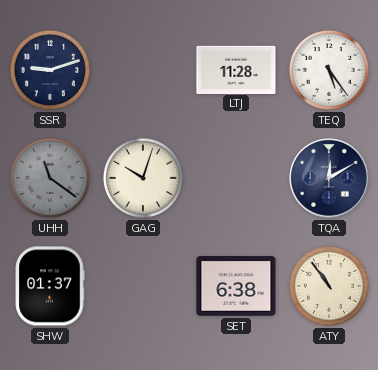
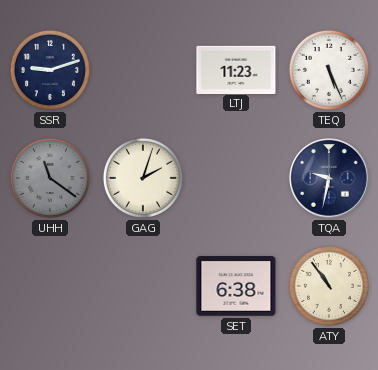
LTJ: 11:28 -> 11:23 (236, 69)
TEQ: 5:24 -> 5:26 (329, 70)
GAG: 10:03 -> 2:03 (143, 178)
TQA: 12:10 -> 9:32 (330, 179)
SHW: 01:37 -> none (50, 286)
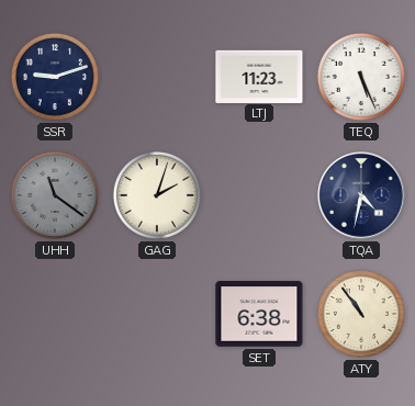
TQA: 9:32 -> 4:32 (362, 196)
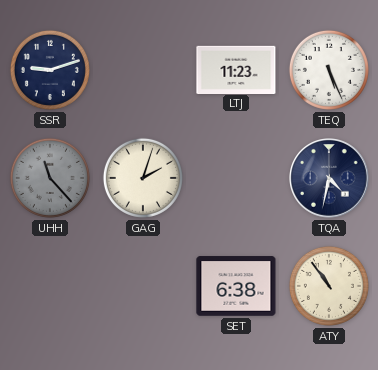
UHH: 11:21 -> 11:23 (50, 178)
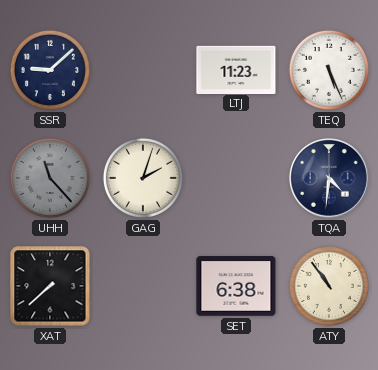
SSR: 9:12 -> 9:08 (50, 70)
TQA: 4:32 -> 4:31 (330, 179)
XAT: none -> 7:38 (50, 286)
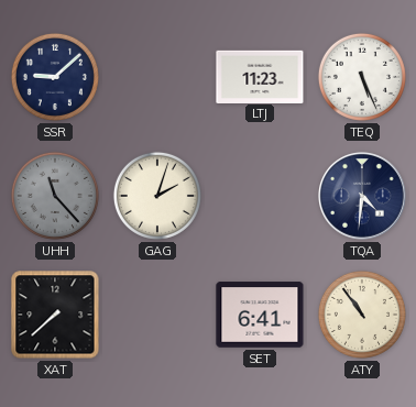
SET: 6:38 -> 6:41 (260, 315)
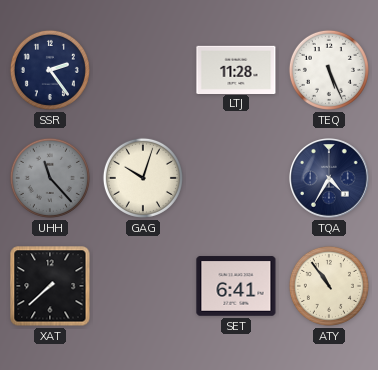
SSR: 9:08 -> 2:24 (50, 70)
LTJ: 11:23 -> 11:28 (236, 69)
GAG: 2:03 -> 10:03 (143, 178)
TQA: 4:31 -> 4:35 (330, 179)
